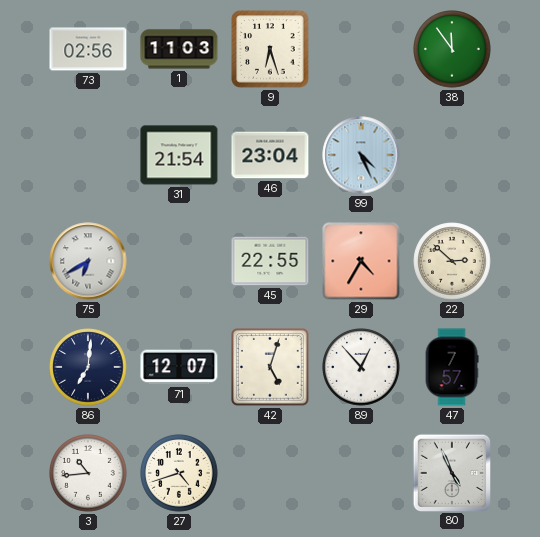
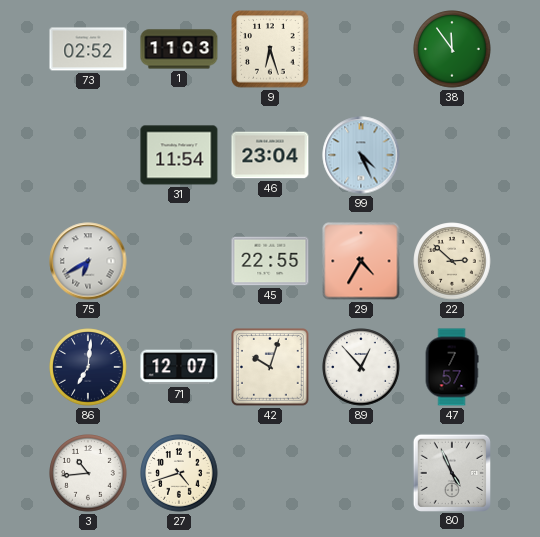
73: 02:56 -> 02:52 (88, 49)
31: 21:54 -> 11:54 (179, 155)
42: 5:03 -> 10:03 (271, 368)
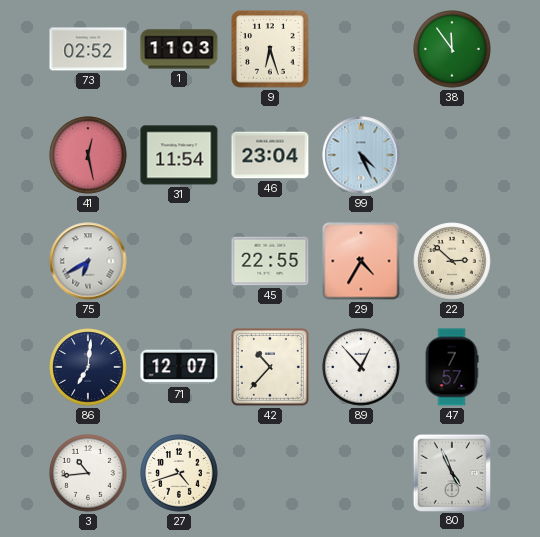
41: none -> 12:28 (88, 155)
42: 10:03 -> 10:37 (271, 368)
